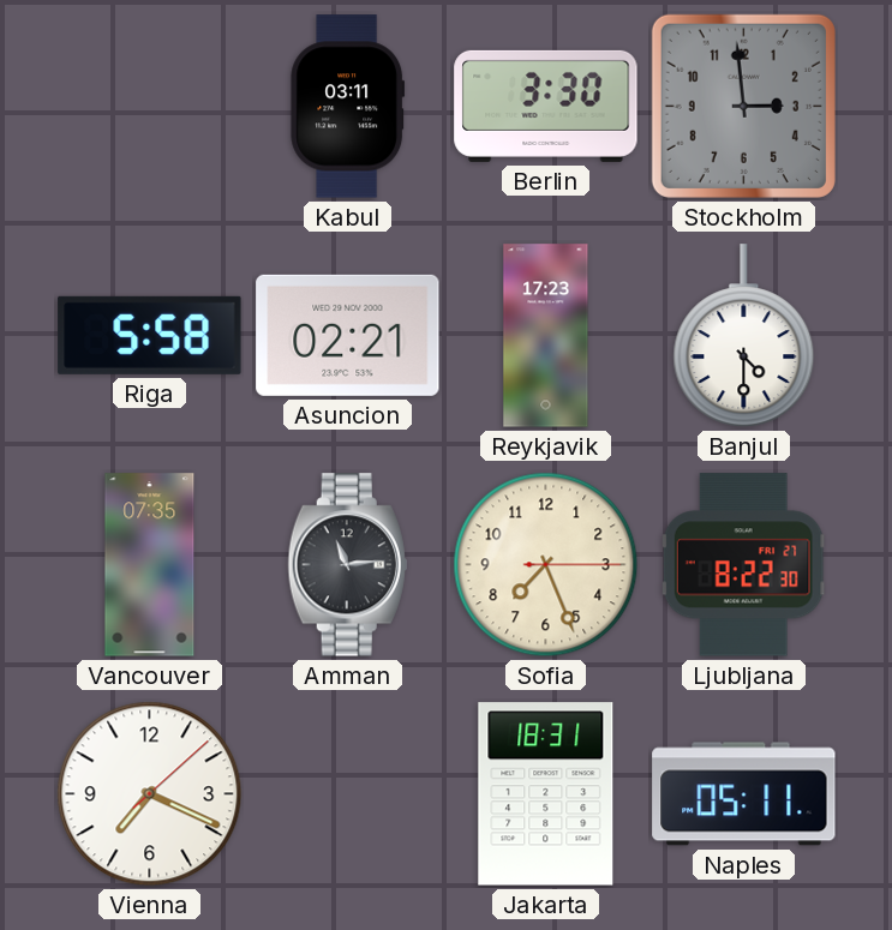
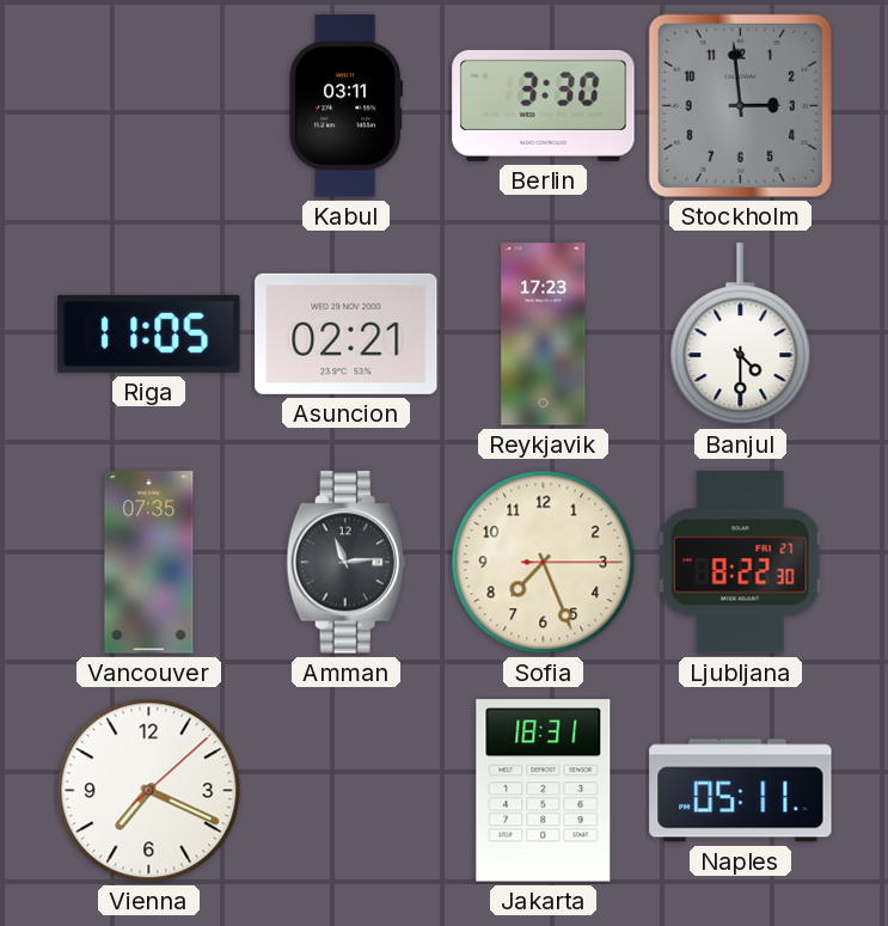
Riga: 5:58 -> 11:05 (149, 333)
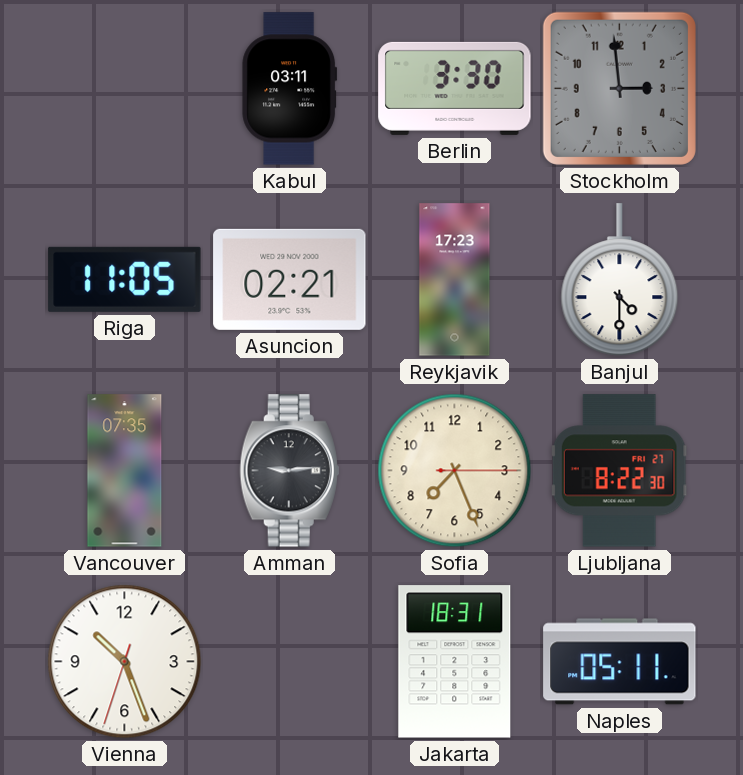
Amman: 11:14 -> 9:14 (289, 471)
Vienna: 7:19 -> 10:26 (125, 662)
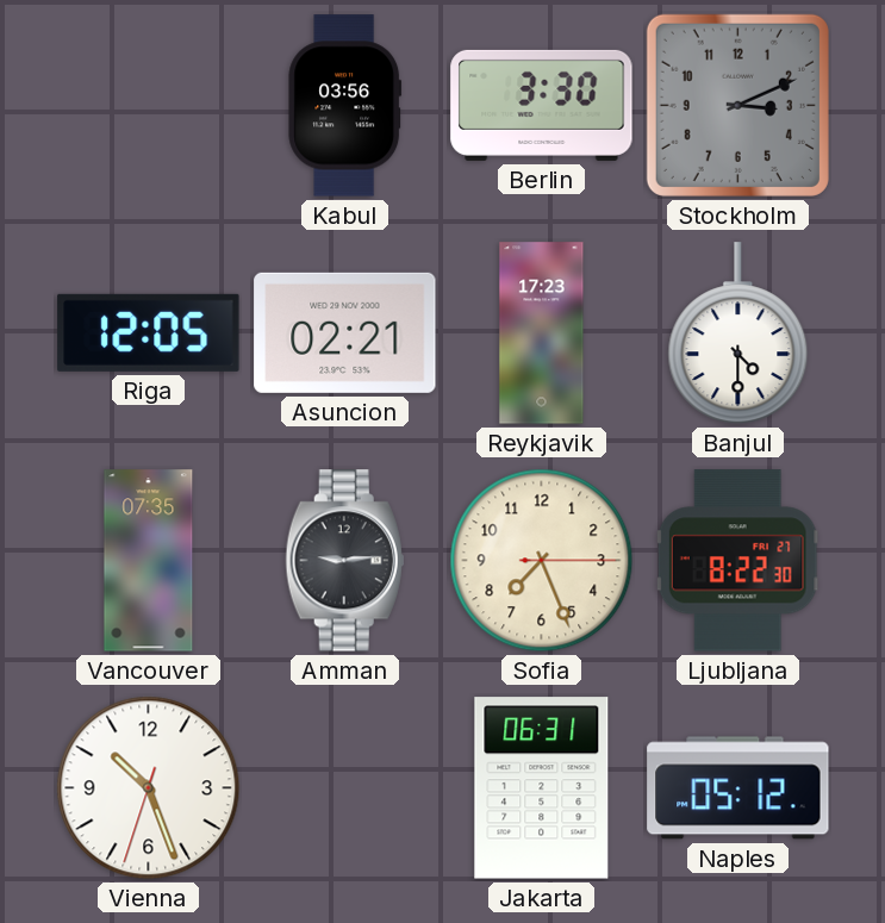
Kabul: 03:11 -> 03:56 (345, 106)
Stockholm: 2:59 -> 3:11 (737, 105)
Riga: 11:05 -> 12:05 (149, 332)
Jakarta: 18:31 -> 06:31 (542, 788)
Naples: 05:11 -> 05:12 (738, 788)
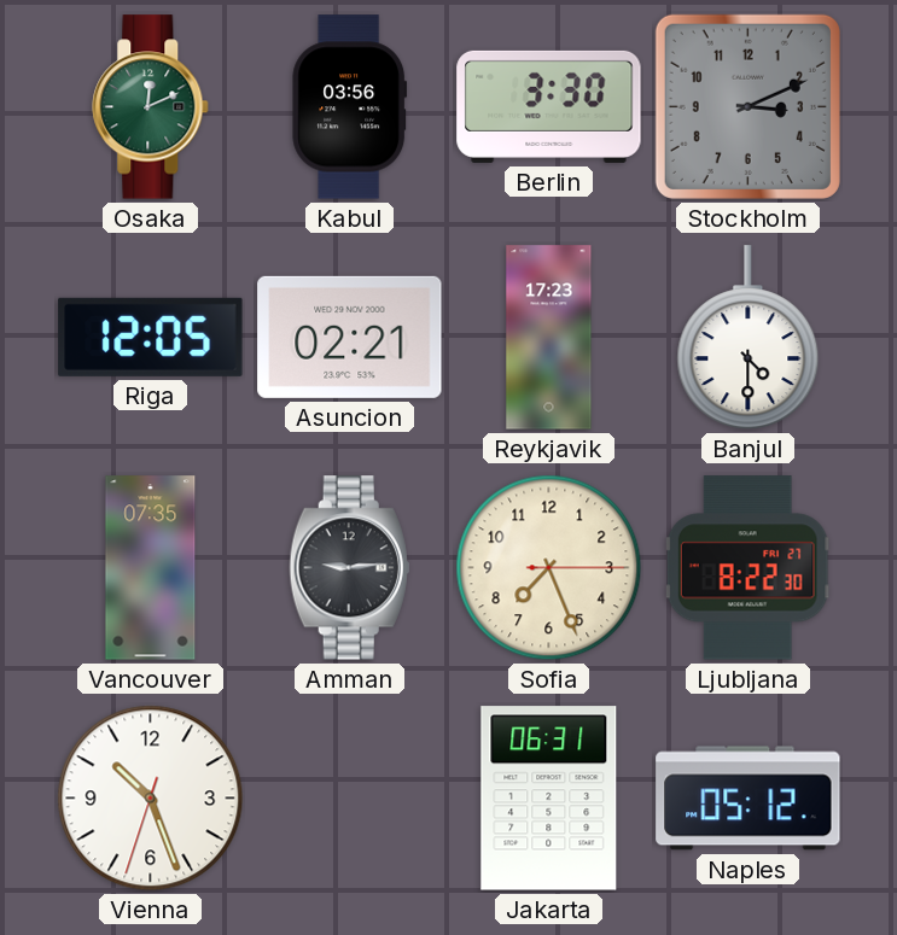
Osaka: none -> 12:11 (151, 107)
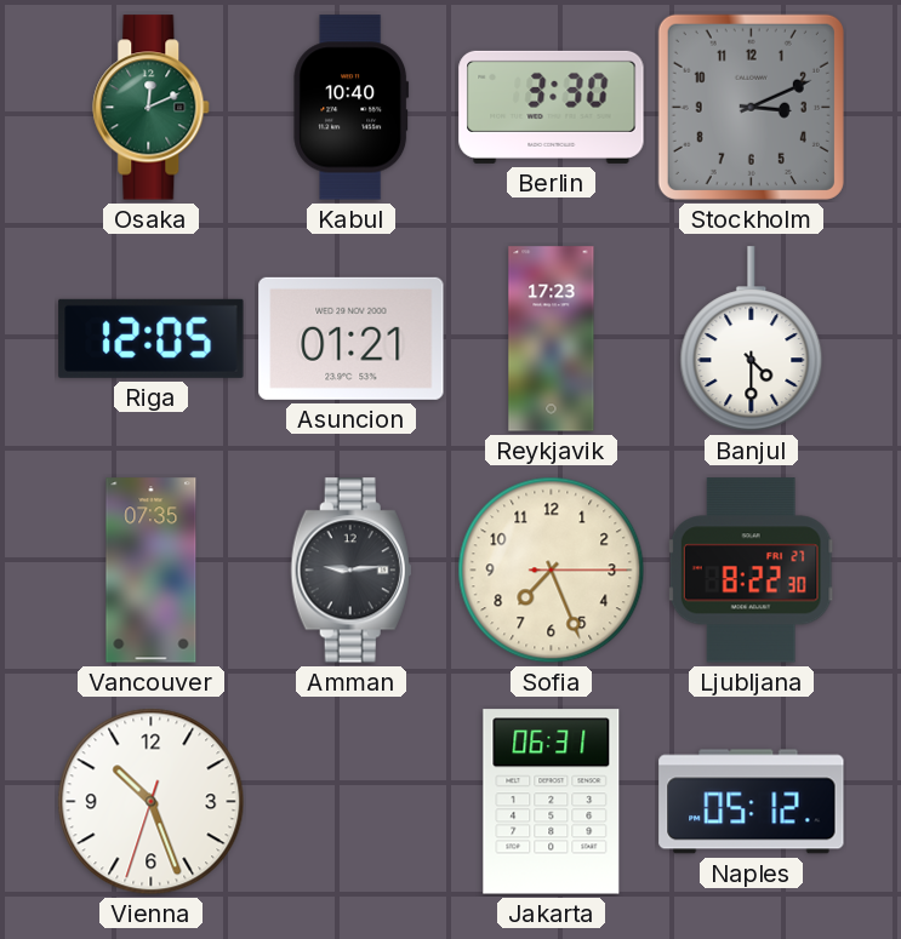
Kabul: 03:56 -> 10:40 (352, 108)
Asuncion: 02:21 -> 01:21 (352, 338)
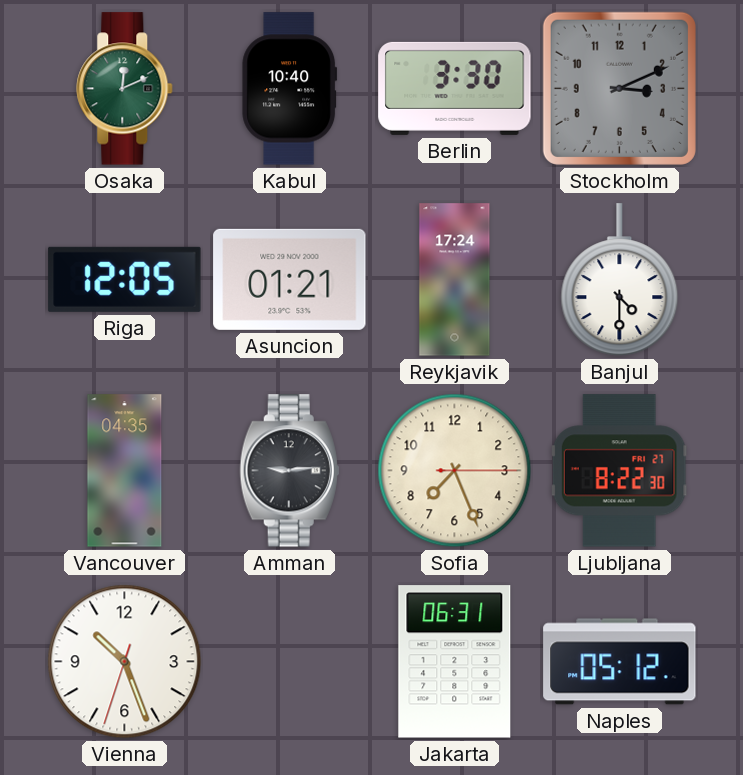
Reykjavik: 17:23 -> 17:24 (455, 280)
Vancouver: 07:35 -> 04:35 (125, 471)
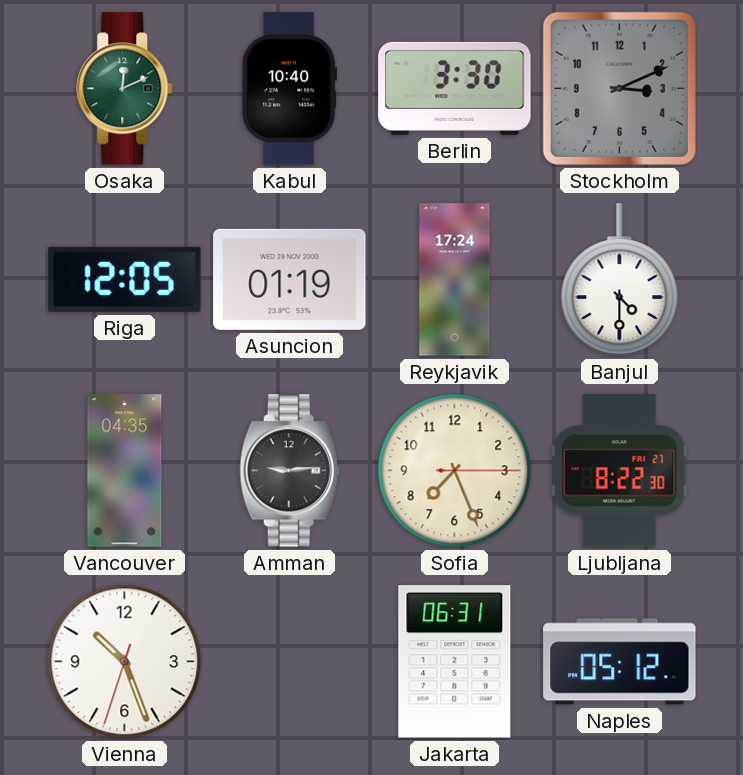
Asuncion: 01:21 -> 01:19 (290, 279)
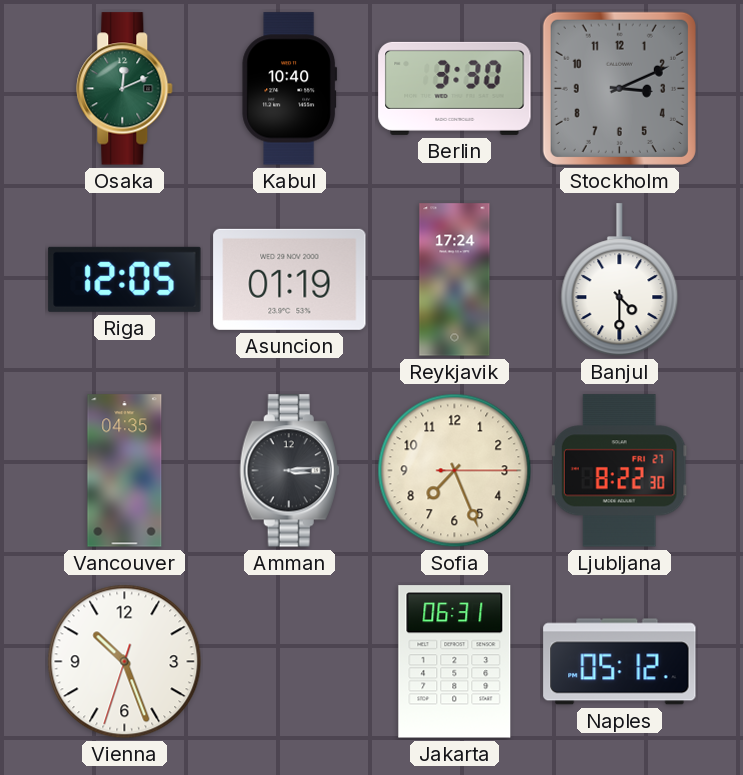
Amman: 9:14 -> 3:14 (289, 471)
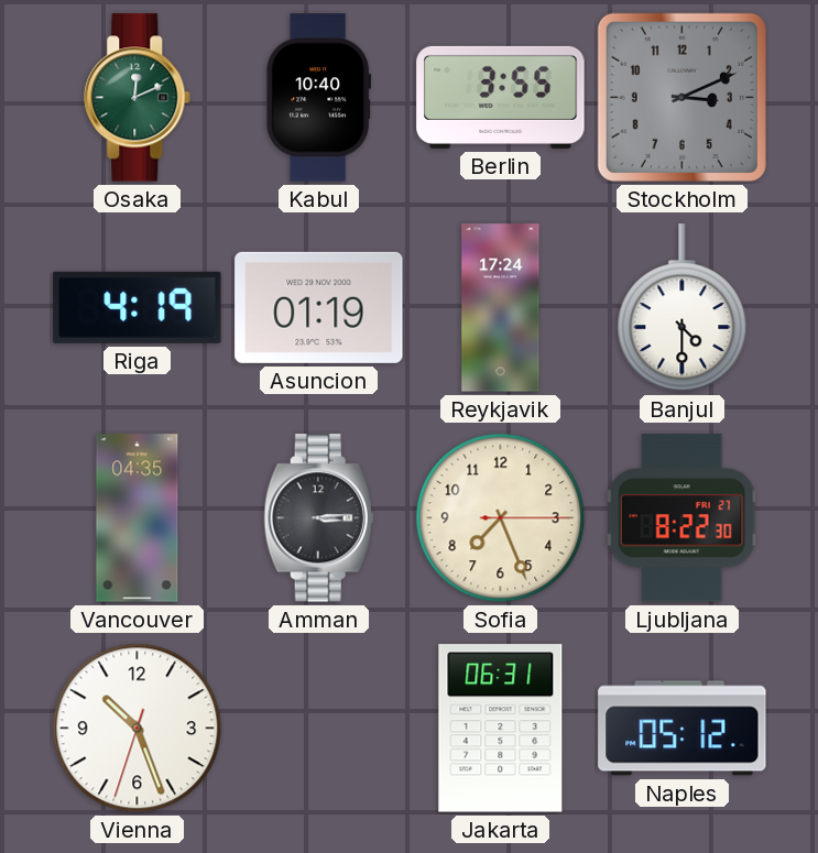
Berlin: 3:30 -> 3:55 (501, 97)
Riga: 12:05 -> 4:19 (138, 307)
